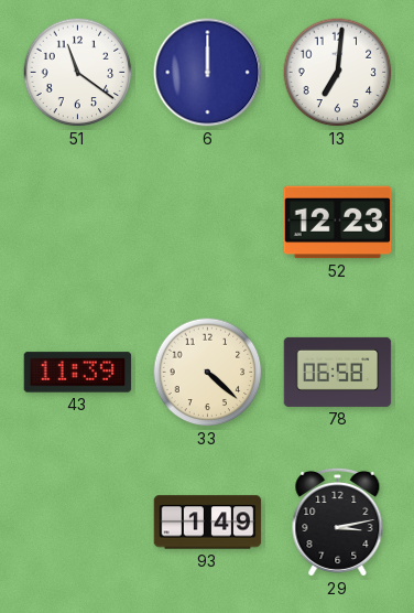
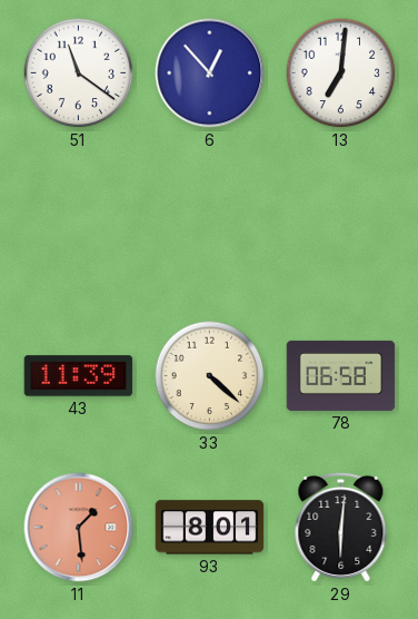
6: 12:00 -> 12:53 (210, 73)
52: 12:23 -> none (338, 223)
11: none -> 1:29 (79, 528)
93: 1:49 -> 8:01 (210, 528)
29: 3:13 -> 6:01 (341, 527)
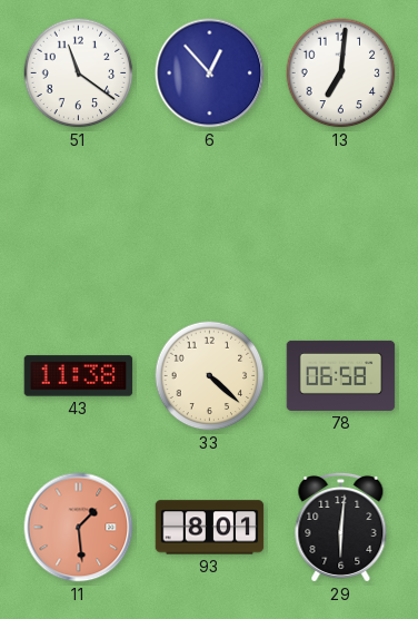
43: 11:39 -> 11:38 (79, 376)
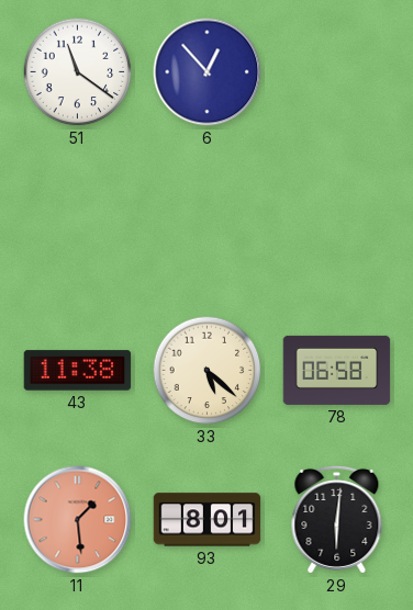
13: 7:01 -> none (341, 73)
33: 4:22 -> 5:22 (208, 371)
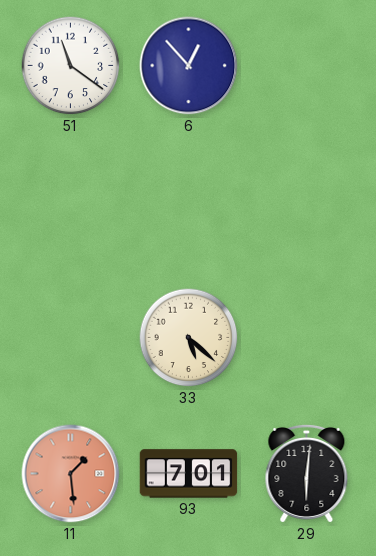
43: 11:38 -> none (78, 371)
78: 06:58 -> none (337, 370)
93: 8:01 -> 7:01 (189, 474)
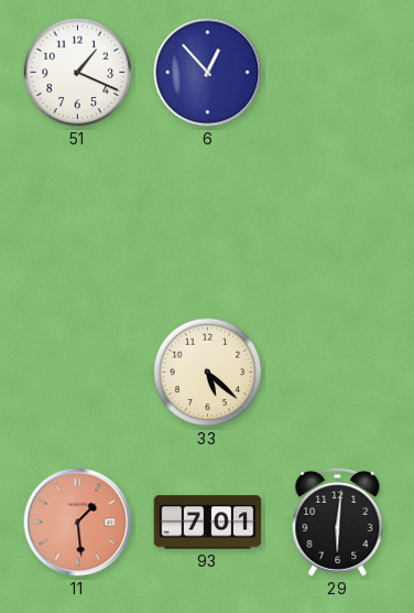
51: 11:21 -> 1:19 (78, 73)
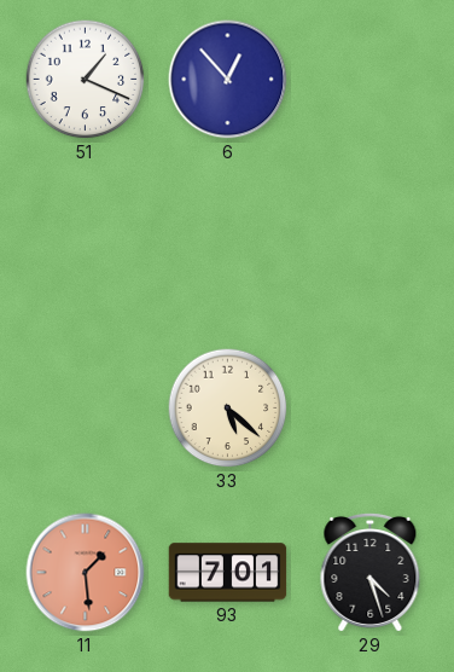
29: 6:01 -> 4:27 (371, 572)
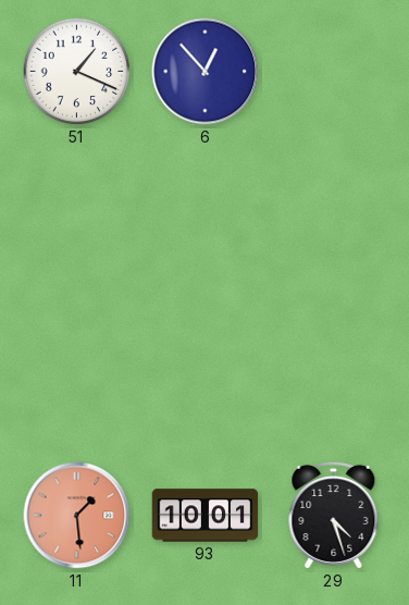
33: 5:22 -> none (228, 409)
93: 7:01 -> 10:01 (206, 516)
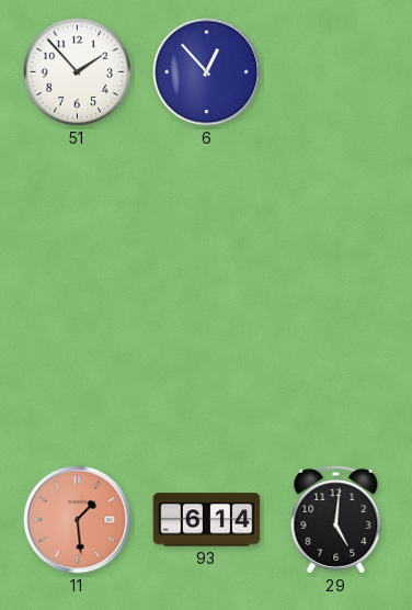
51: 1:19 -> 1:53 (78, 72)
93: 10:01 -> 6:14 (207, 520)
29: 4:27 -> 5:01 (336, 519)
